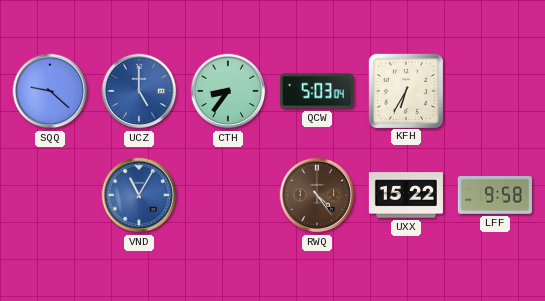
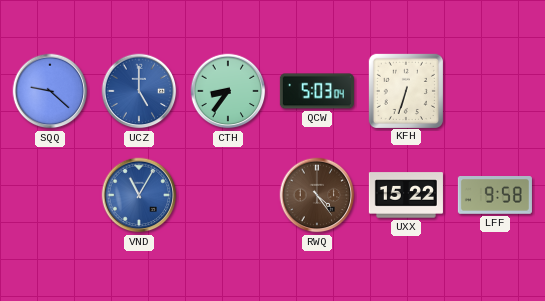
KFH: 6:35 -> 6:33 (405, 90)
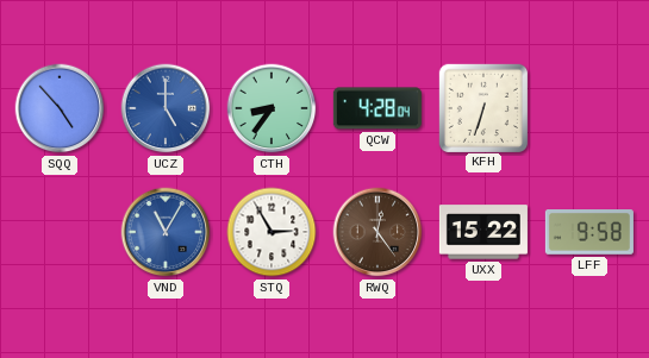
SQQ: 9:22 -> 4:53 (60, 108)
QCW: 5:03 -> 4:28 (377, 108)
STQ: none -> 2:55 (272, 232)
RWQ: 4:24 -> 12:24 (377, 232)
